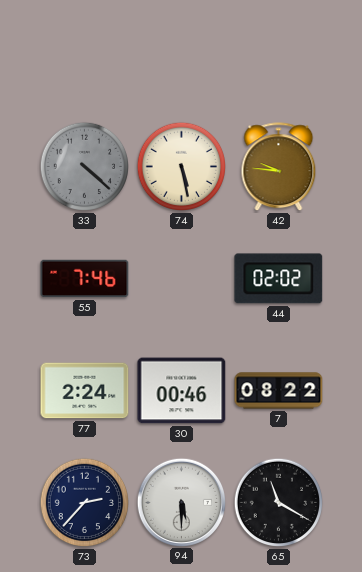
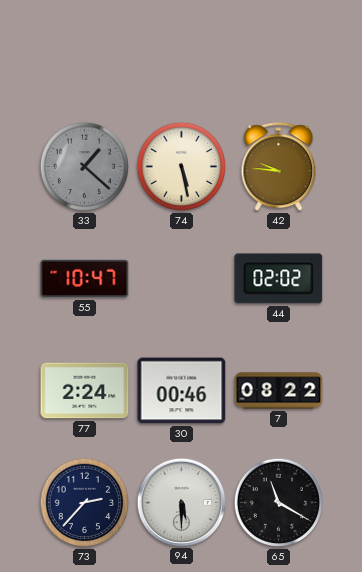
33: 4:22 -> 1:22 (85, 167)
55: 7:46 -> 10:47 (85, 279)
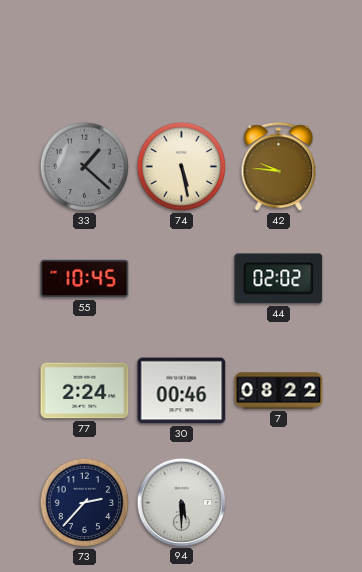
55: 10:47 -> 10:45 (85, 279)
65: 11:20 -> none (279, 503)
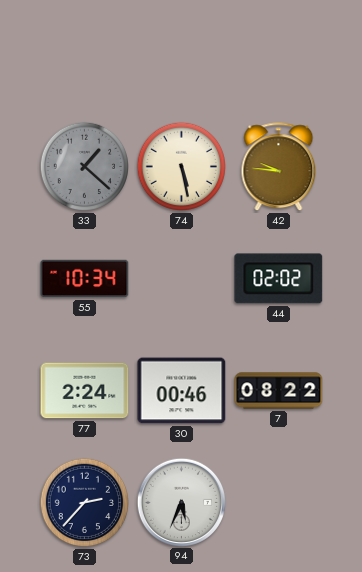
55: 10:45 -> 10:34 (85, 279)
94: 5:30 -> 5:34 (181, 502)
